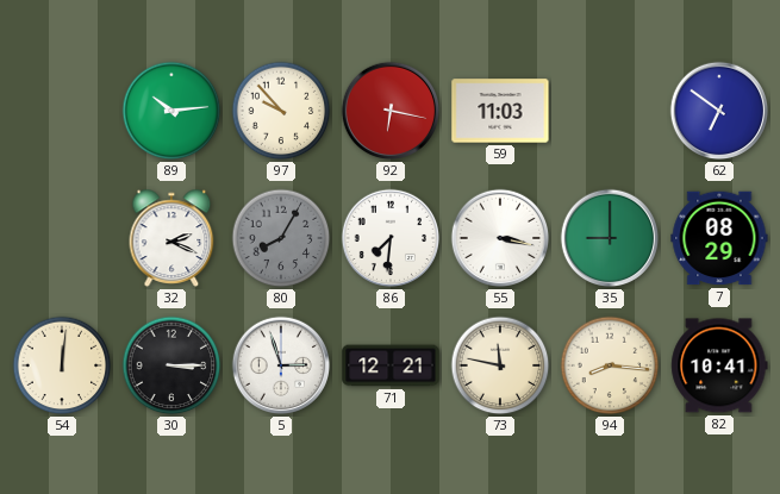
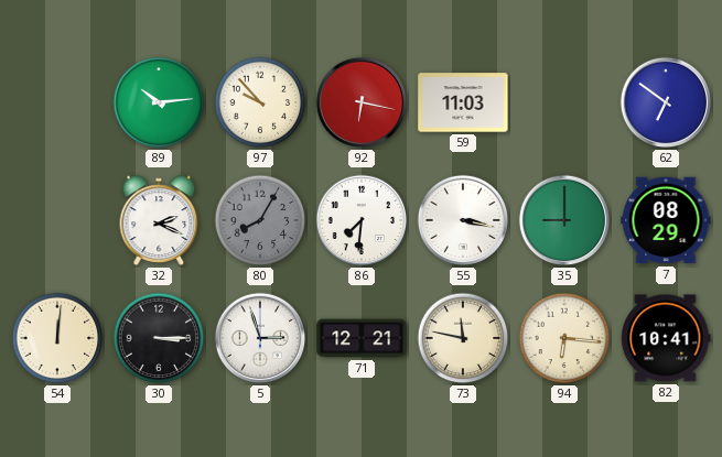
94: 8:16 -> 6:16 (564, 338)
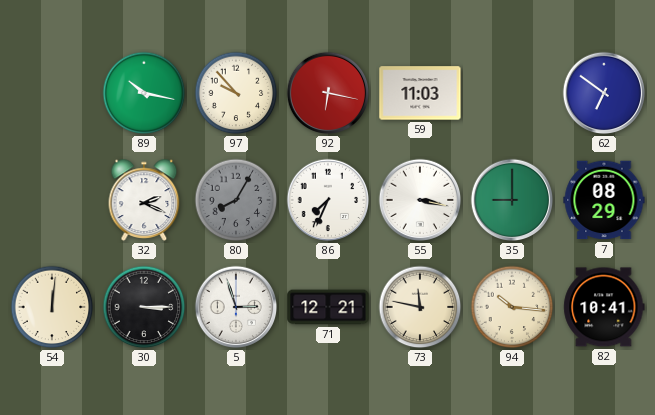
89: 10:14 -> 10:17 (144, 93)
86: 7:31 -> 7:34 (328, 200)
94: 6:16 -> 10:16 (512, 307)
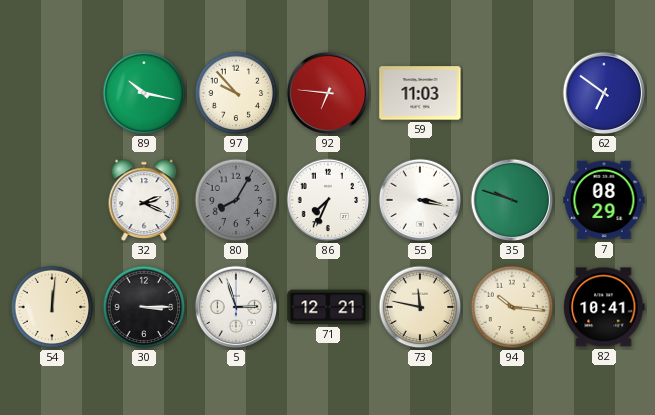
92: 6:17 -> 6:46 (328, 93)
35: 9:00 -> 9:48 (512, 200)
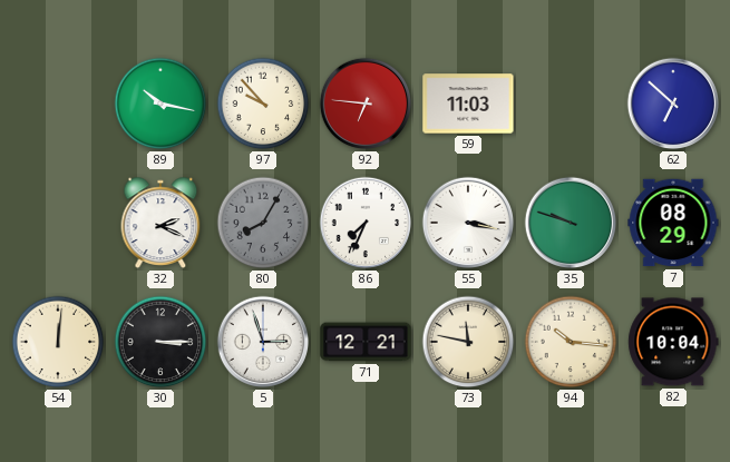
62: 6:51 -> 6:52 (673, 104)
82: 10:41 -> 10:04 (673, 342)
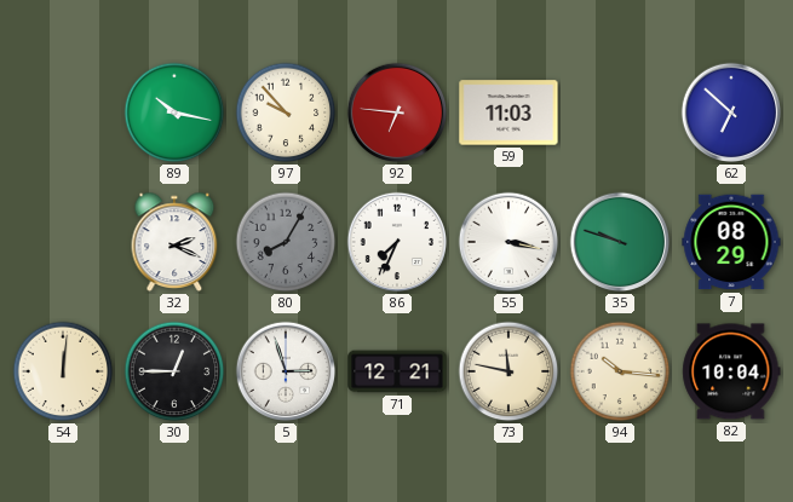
30: 3:15 -> 12:45 (174, 371)
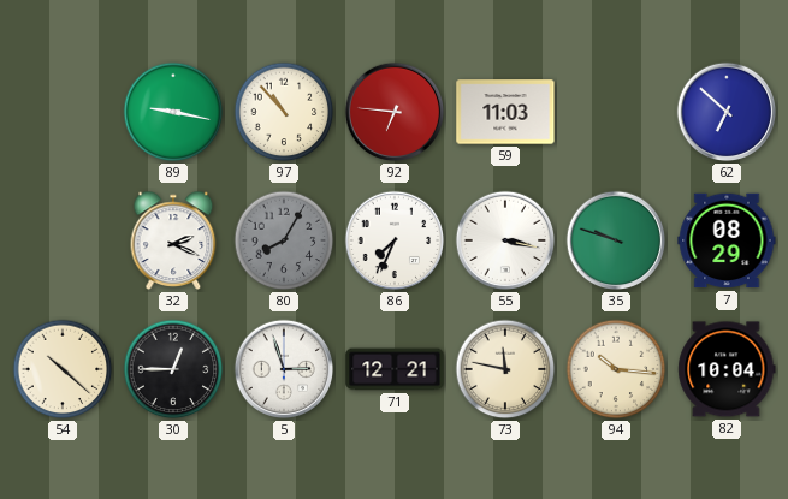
89: 10:17 -> 9:17 (173, 112)
97: 9:53 -> 10:53 (284, 112)
54: 12:01 -> 10:22 (63, 369)
